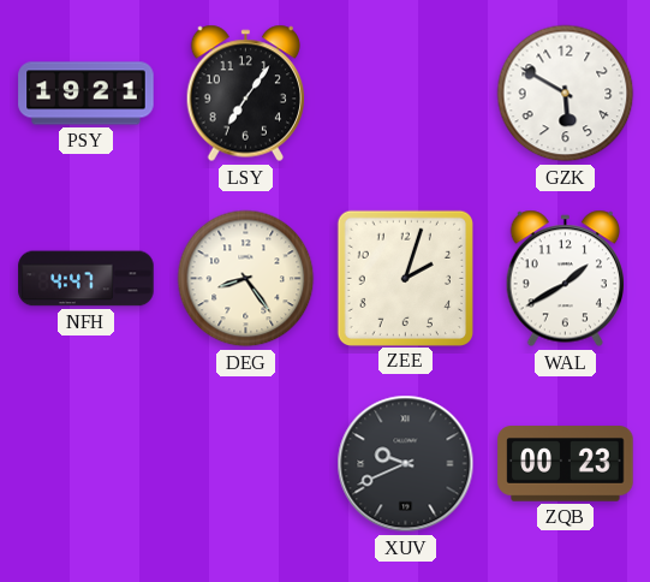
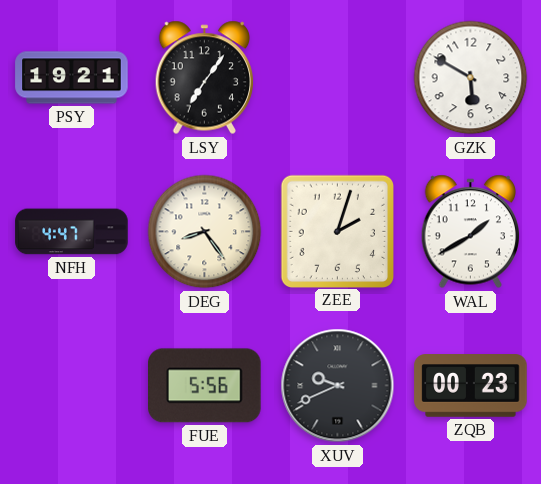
FUE: none -> 5:56 (205, 386)
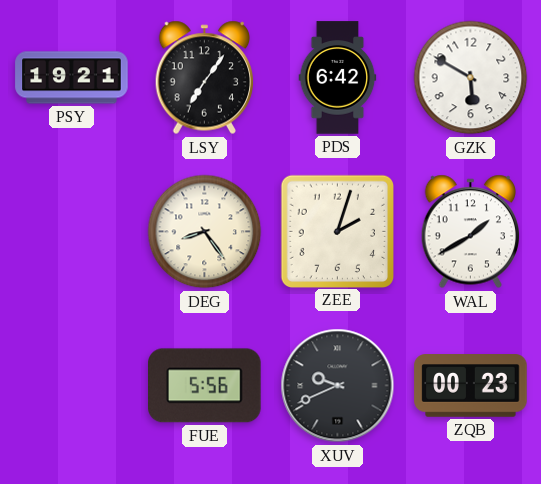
PDS: none -> 6:42 (338, 78)
NFH: 4:47 -> none (72, 232)
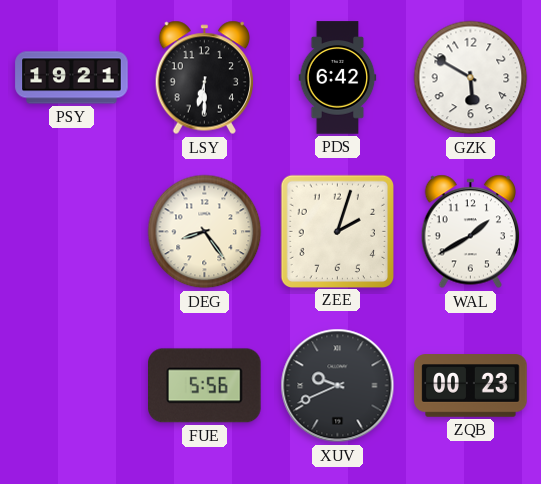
LSY: 7:06 -> 6:30 (205, 78)
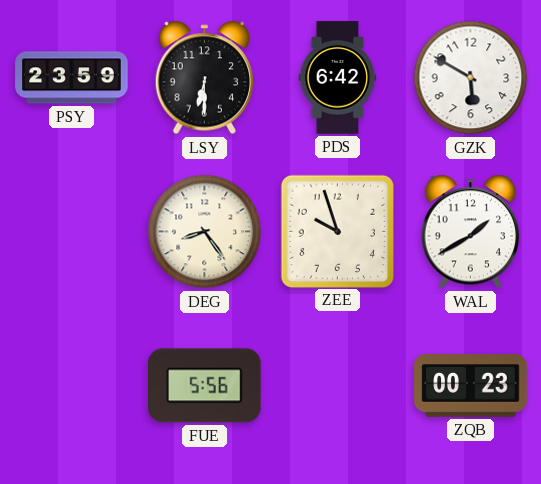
PSY: 19:21 -> 23:59 (72, 78)
ZEE: 2:03 -> 9:57 (337, 231)
XUV: 9:41 -> none (338, 386)
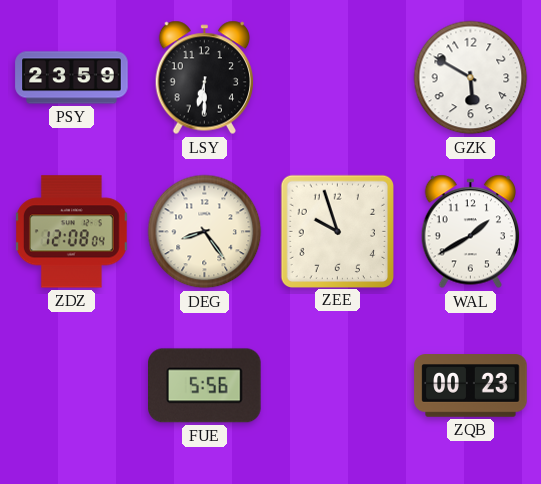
PDS: 6:42 -> none (338, 78)
ZDZ: none -> 12:08 (71, 232)
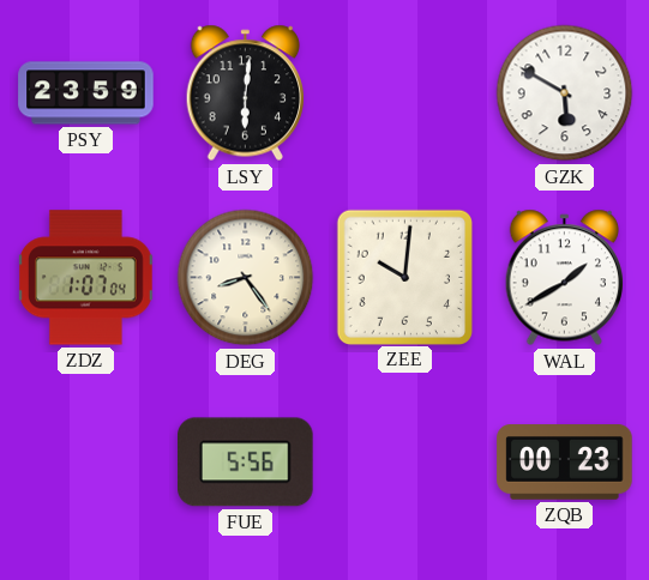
LSY: 6:30 -> 6:01 (246, 93)
ZDZ: 12:08 -> 1:07 (85, 278)
ZEE: 9:57 -> 10:01 (404, 277)
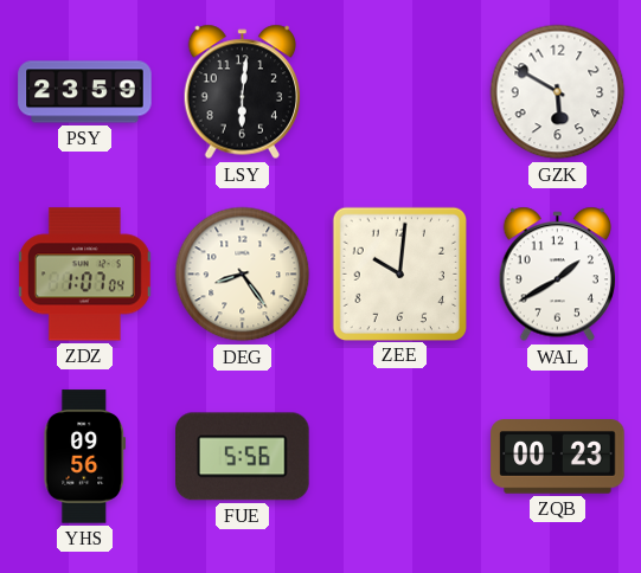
YHS: none -> 09:56 (85, 457)
